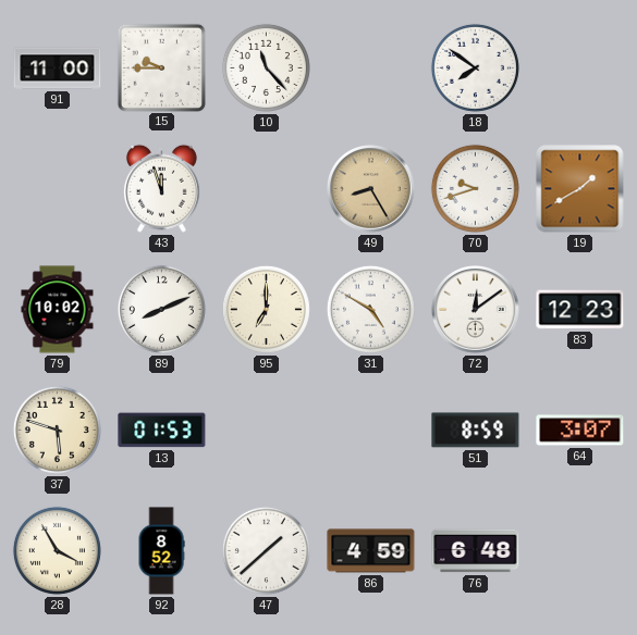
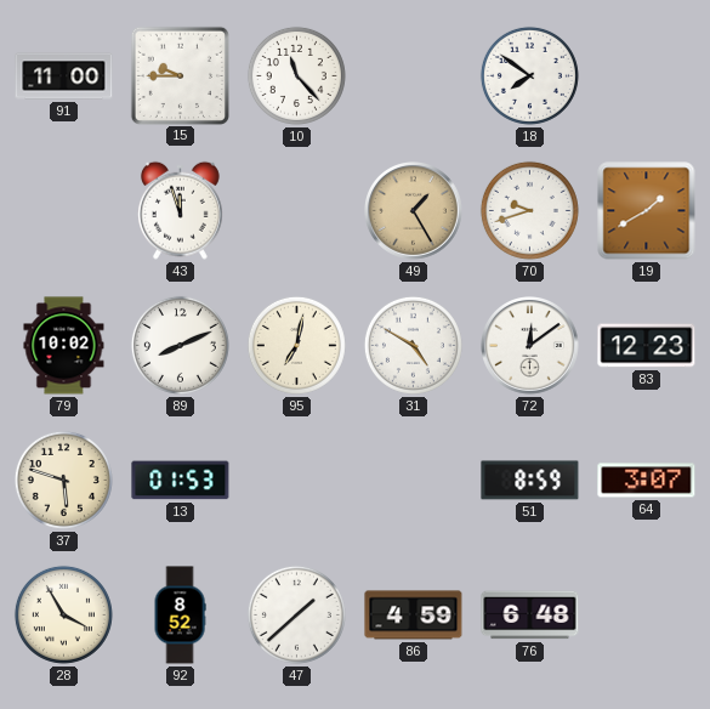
49: 8:25 -> 1:25 (414, 211)
95: 7:00 -> 7:02 (296, 345)
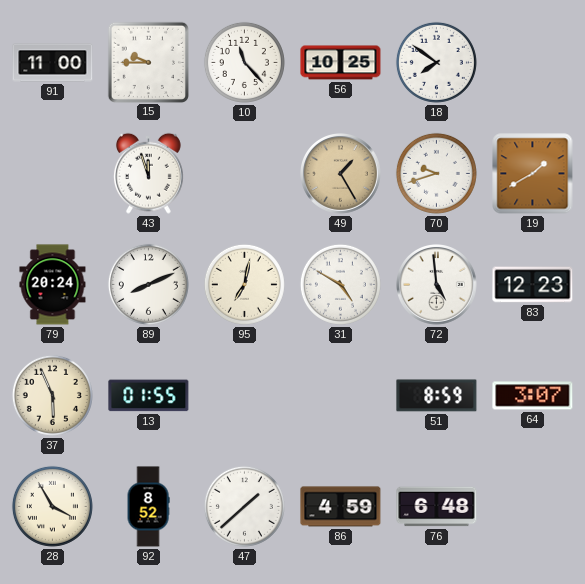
56: none -> 10:25 (341, 63)
79: 10:02 -> 20:24 (53, 285)
72: 12:09 -> 4:59 (437, 285)
37: 5:48 -> 5:56 (52, 395)
13: 01:53 -> 01:55 (149, 396)
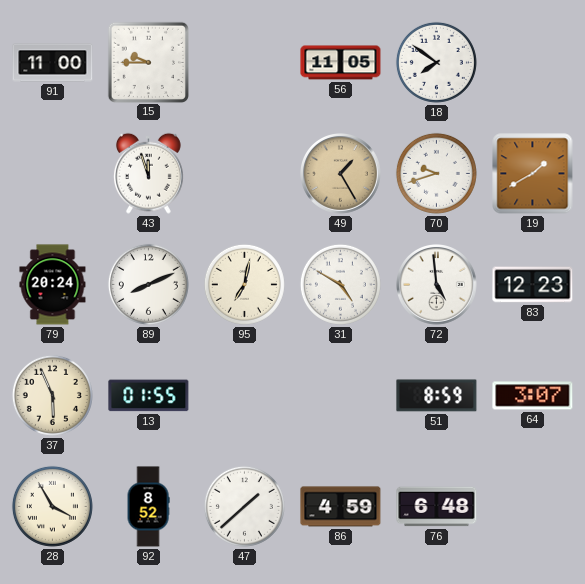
10: 11:23 -> none (244, 62)
56: 10:25 -> 11:05 (341, 63)
